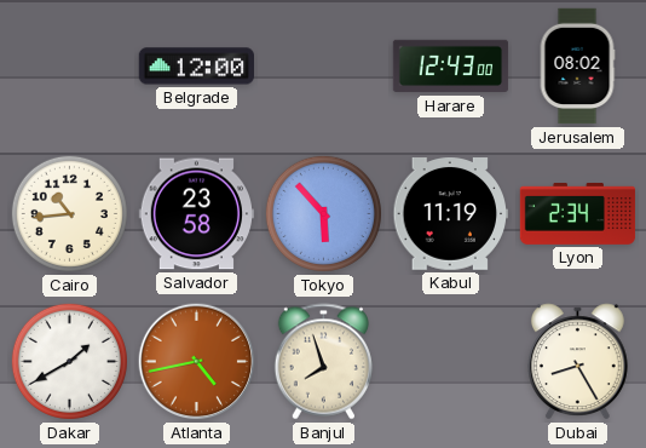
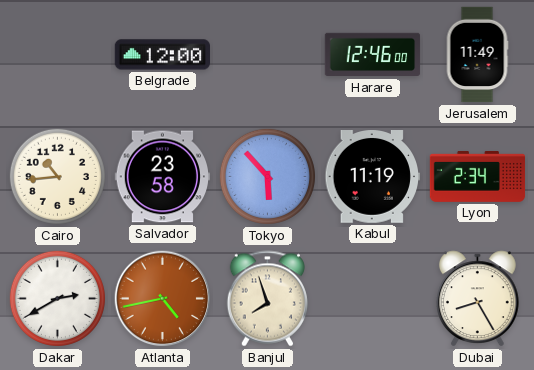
Harare: 12:43 -> 12:46 (373, 55)
Jerusalem: 08:02 -> 11:49 (477, 55)
Dakar: 1:40 -> 2:40 (57, 298)
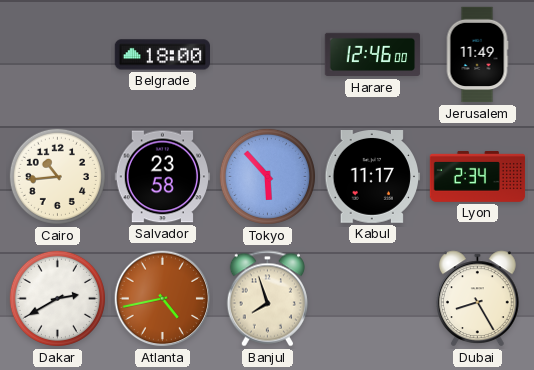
Belgrade: 12:00 -> 18:00 (162, 55)
Kabul: 11:19 -> 11:17 (372, 177)
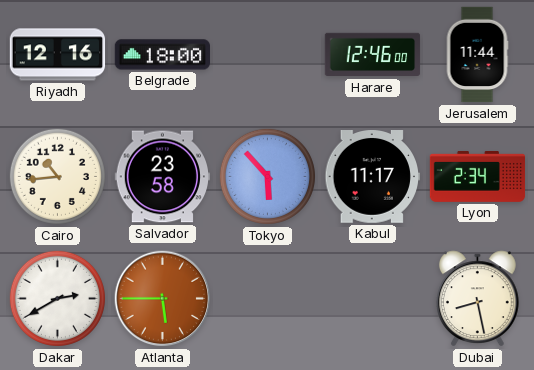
Riyadh: none -> 12:16 (58, 55)
Jerusalem: 11:49 -> 11:44 (477, 55)
Atlanta: 4:43 -> 5:45 (163, 299)
Banjul: 7:57 -> none (267, 299)
Dubai: 8:25 -> 8:28 (477, 299)
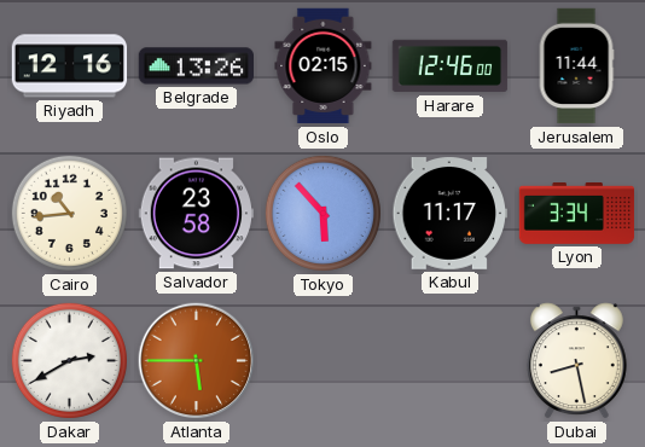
Belgrade: 18:00 -> 13:26 (196, 66)
Oslo: none -> 02:15 (324, 66)
Lyon: 2:34 -> 3:34 (577, 214)
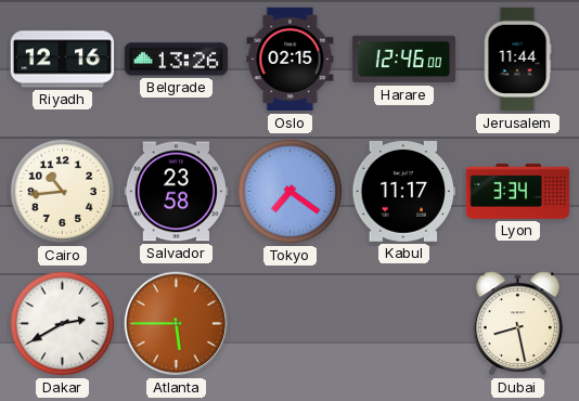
Tokyo: 5:53 -> 7:21 (289, 191)
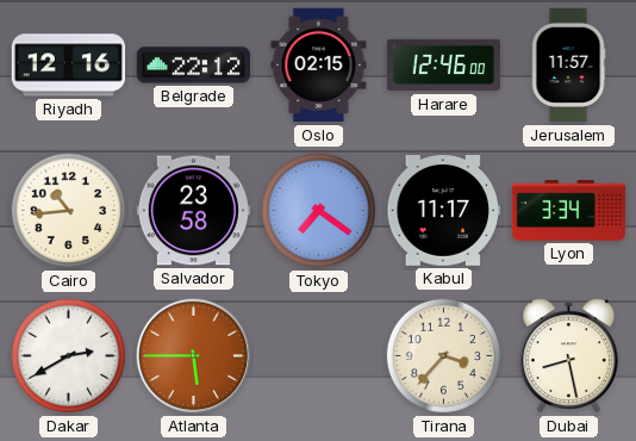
Belgrade: 13:26 -> 22:12 (193, 66)
Jerusalem: 11:44 -> 11:57 (568, 66)
Tirana: none -> 3:37 (443, 355)
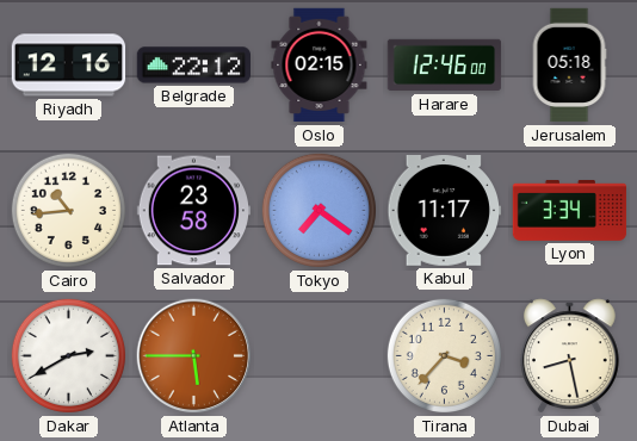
Jerusalem: 11:57 -> 05:18 (569, 66)
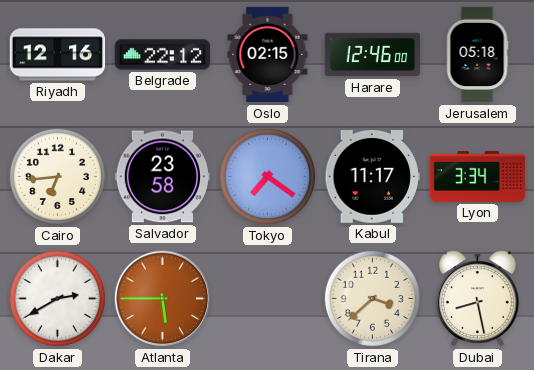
Cairo: 10:44 -> 6:44 (57, 176)
Tirana: 3:37 -> 3:38 (372, 298)
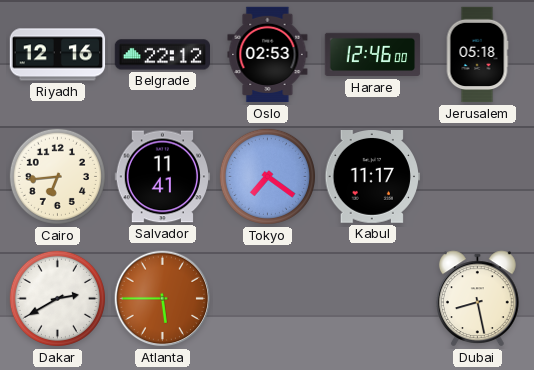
Oslo: 02:15 -> 02:53 (268, 55)
Salvador: 23:58 -> 11:41 (162, 177)
Lyon: 3:34 -> none (478, 177)
Tirana: 3:38 -> none (372, 298)
